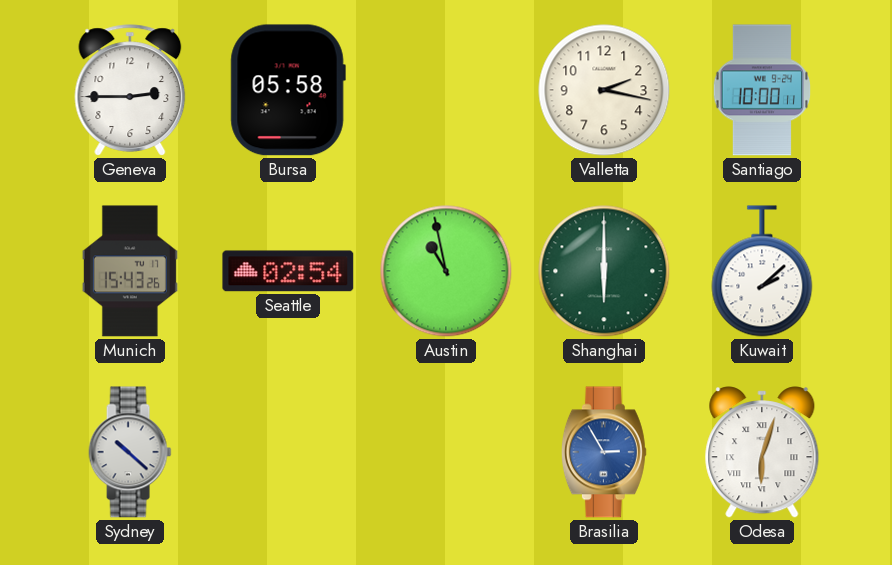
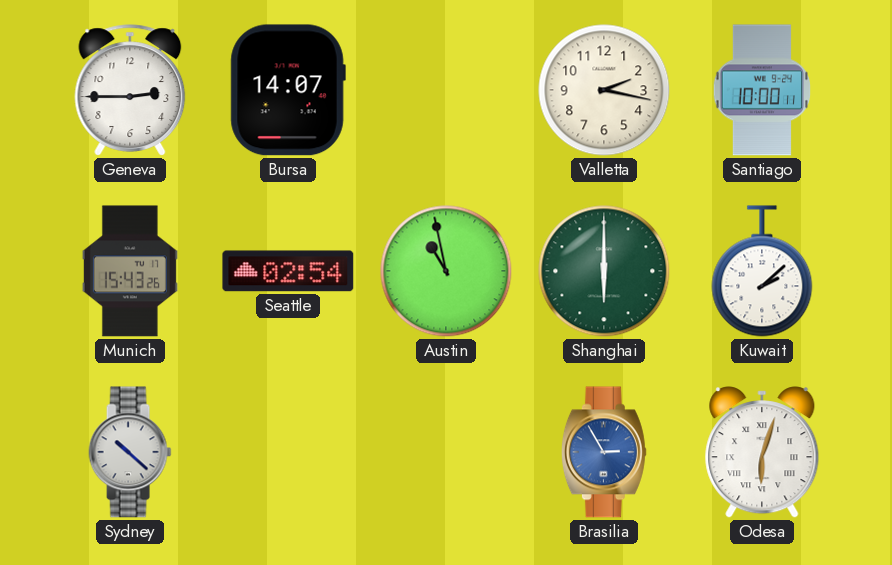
Bursa: 05:58 -> 14:07 (288, 90)
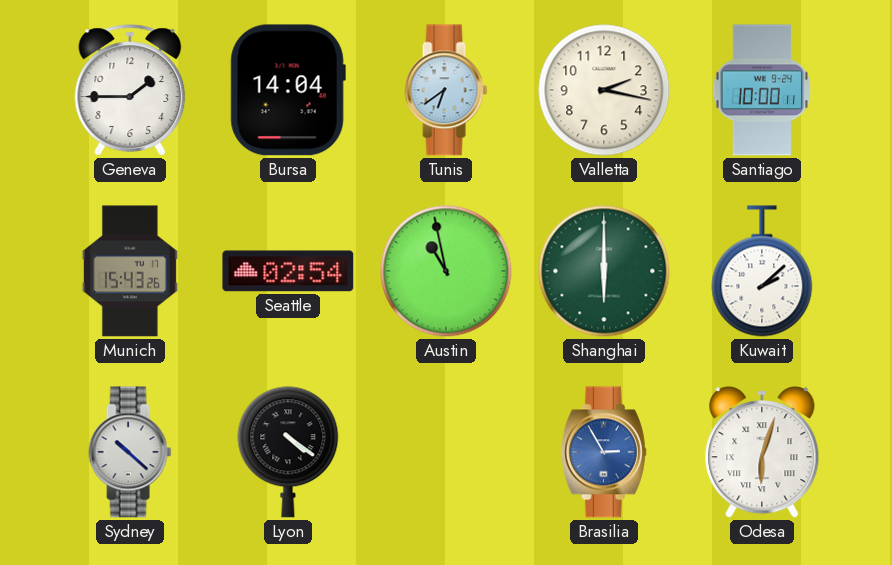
Geneva: 2:45 -> 1:45 (130, 90)
Bursa: 14:07 -> 14:04 (288, 90)
Tunis: none -> 6:39 (446, 90)
Lyon: none -> 4:21 (288, 452)
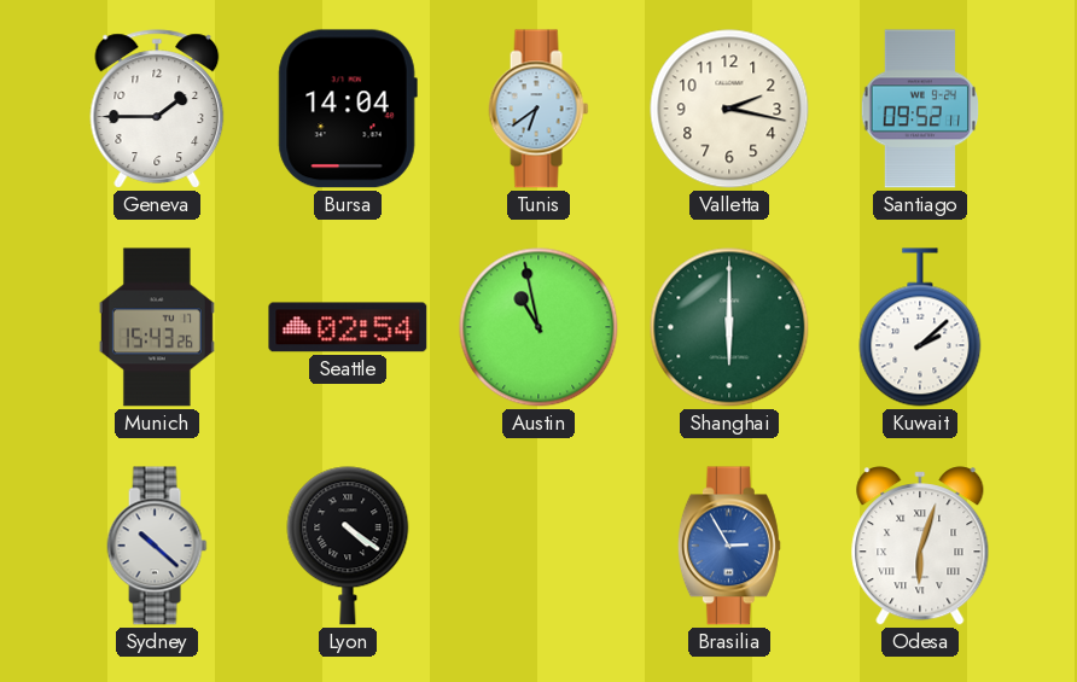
Santiago: 10:00 -> 09:52 (919, 109)
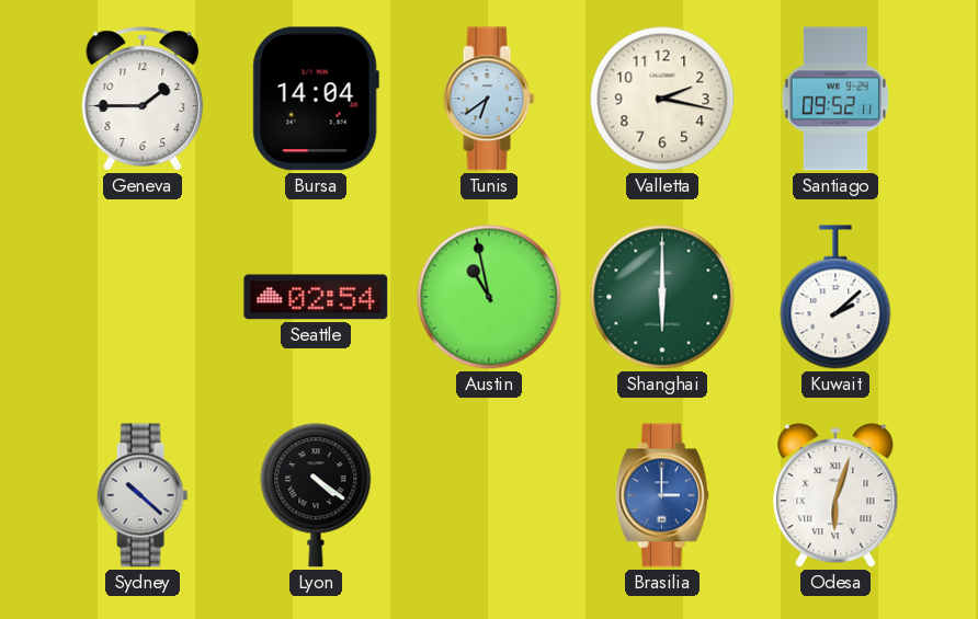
Munich: 15:43 -> none (157, 327)
Brasilia: 2:55 -> 3:00 (662, 495)
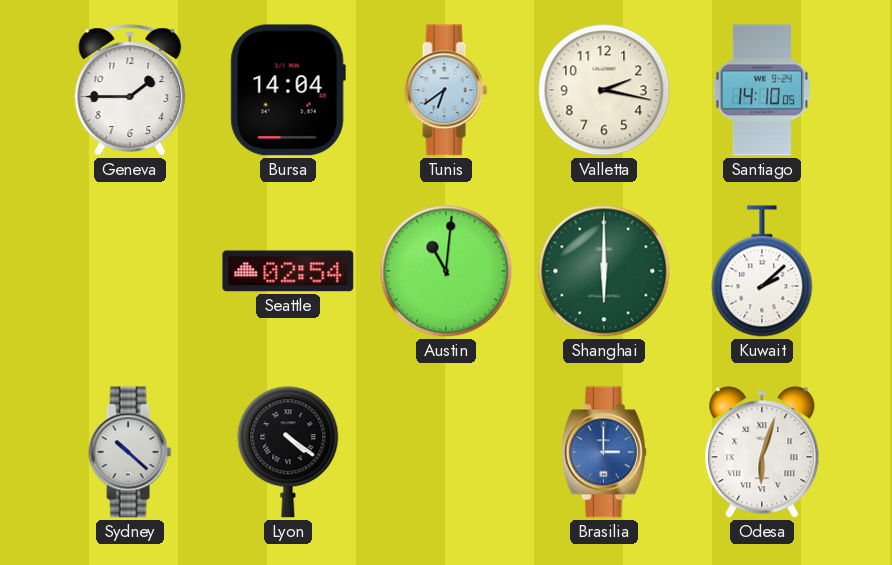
Santiago: 09:52 -> 14:10 (761, 90)
Austin: 10:58 -> 11:01 (446, 271)
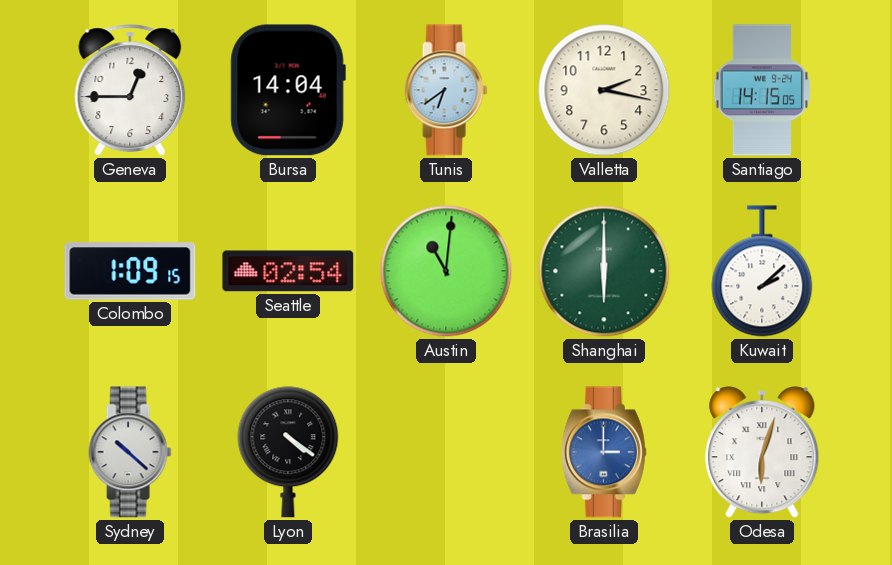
Geneva: 1:45 -> 12:45 (130, 90)
Santiago: 14:10 -> 14:15 (761, 90)
Colombo: none -> 1:09 (130, 271)
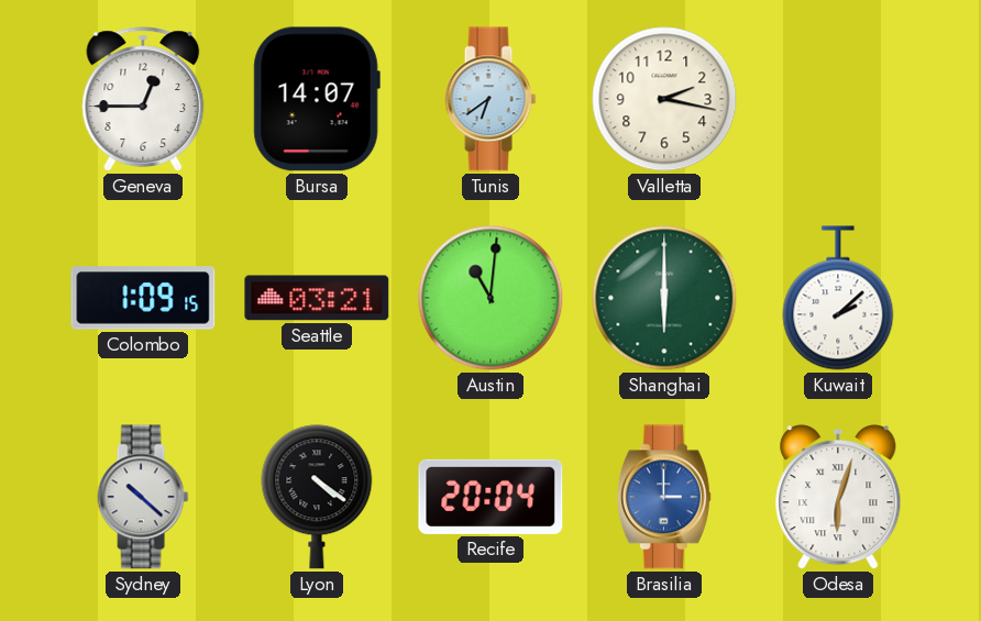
Bursa: 14:04 -> 14:07 (317, 99)
Santiago: 14:15 -> none (761, 90)
Seattle: 02:54 -> 03:21 (317, 298)
Recife: none -> 20:04 (490, 497)
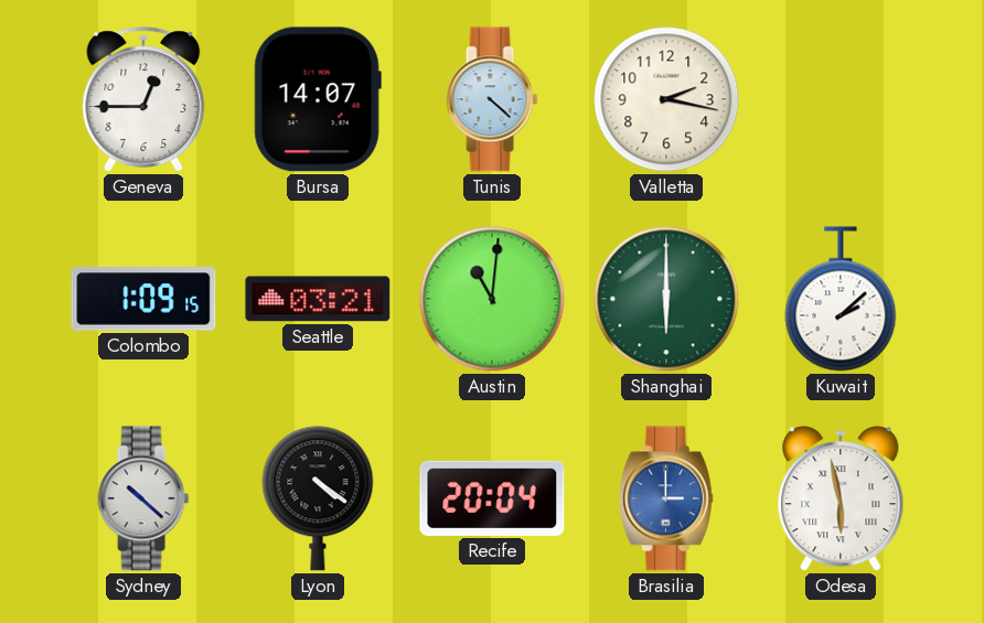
Tunis: 6:39 -> 4:22 (492, 99)
Odesa: 6:03 -> 5:58 (841, 498)
